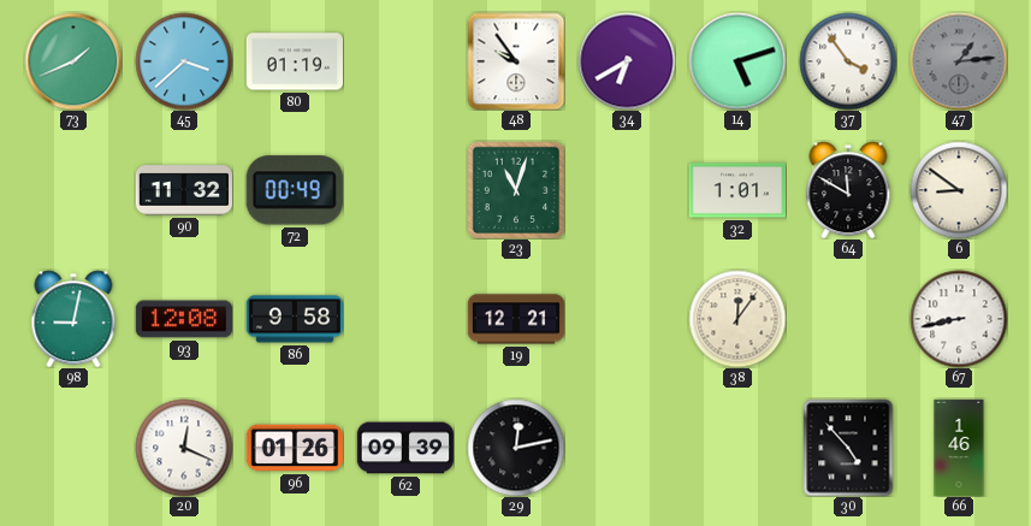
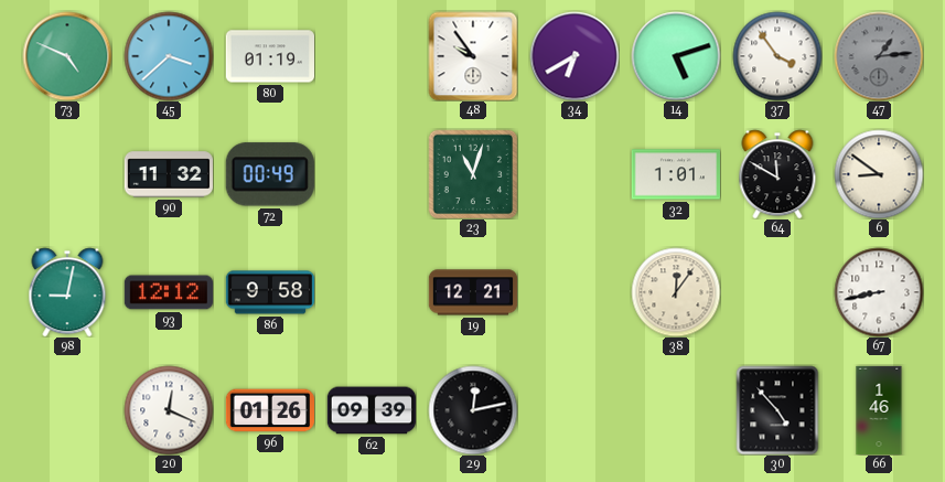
73: 1:41 -> 4:49 (67, 56)
93: 12:08 -> 12:12 (168, 292)
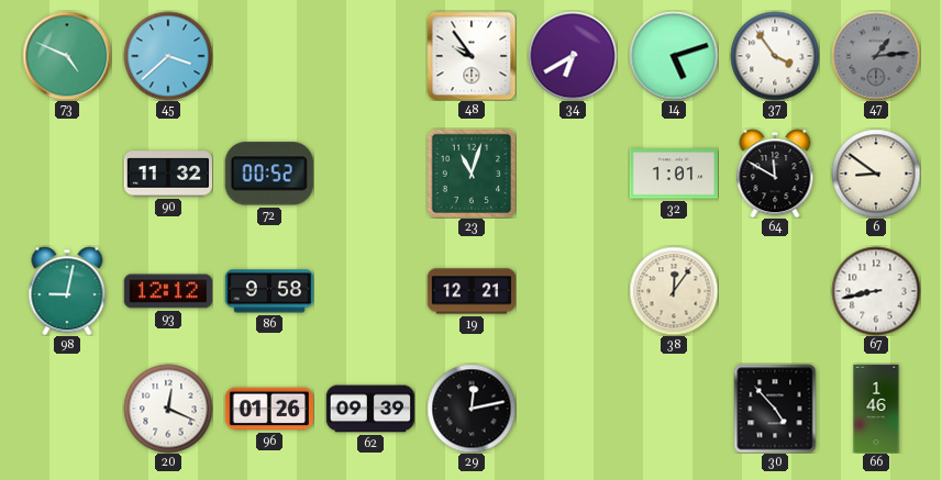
80: 01:19 -> none (269, 56)
72: 00:49 -> 00:52 (269, 174)
